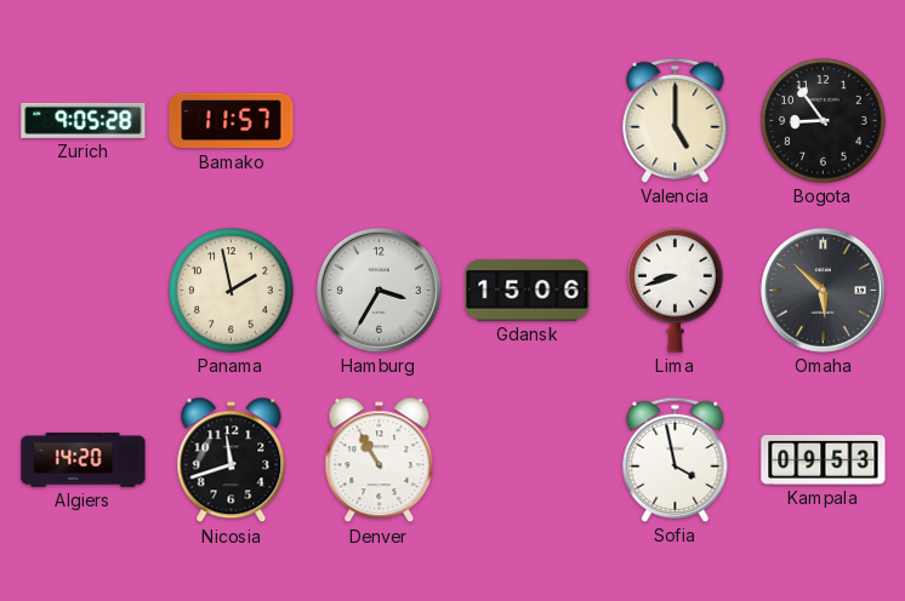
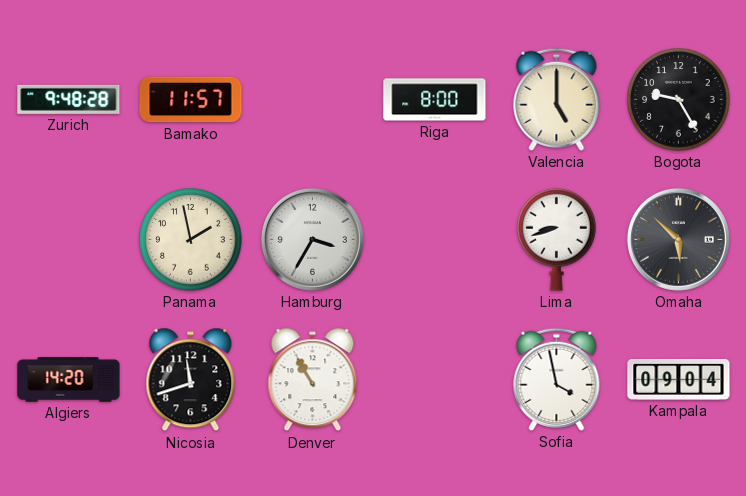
Zurich: 9:05 -> 9:48 (69, 99)
Riga: none -> 8:00 (435, 100)
Bogota: 8:54 -> 9:25 (679, 100)
Gdansk: 15:06 -> none (528, 291)
Kampala: 09:53 -> 09:04 (679, 379)
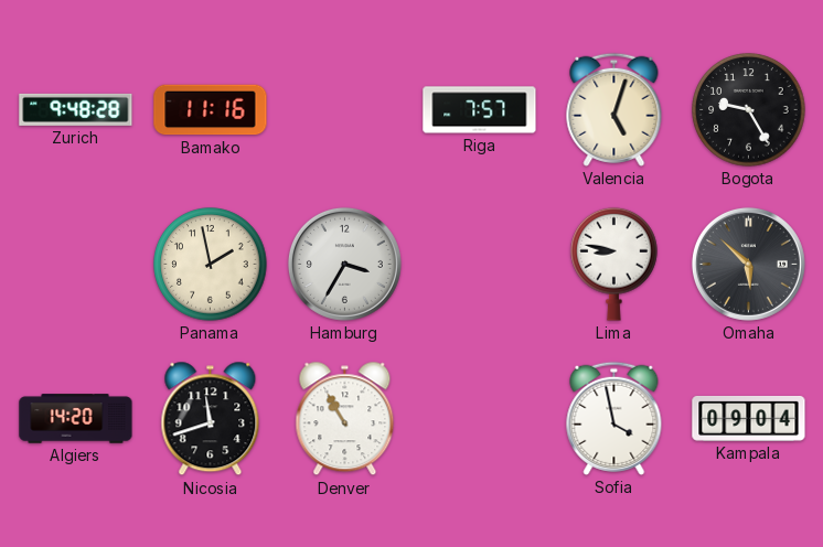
Bamako: 11:57 -> 11:16 (211, 110)
Riga: 8:00 -> 7:57 (480, 110)
Valencia: 5:00 -> 5:03 (614, 109)
Lima: 8:42 -> 8:47 (614, 264)
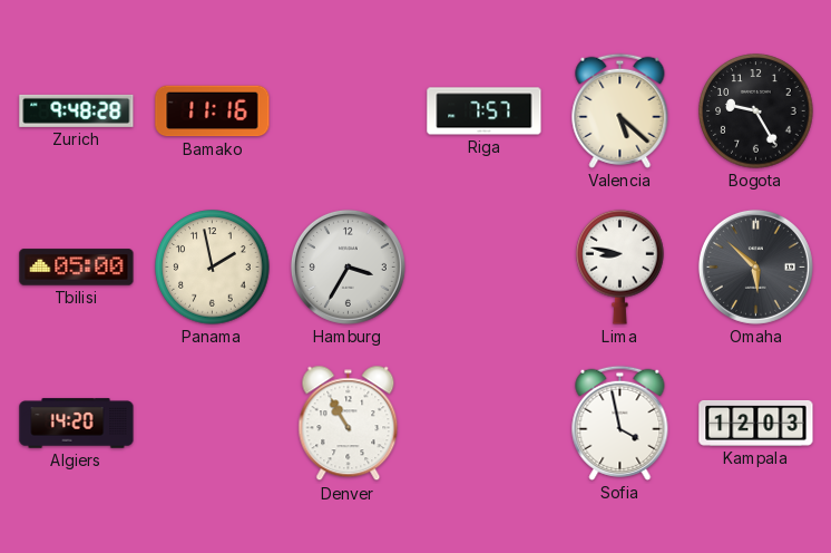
Valencia: 5:03 -> 5:22 (620, 110)
Tbilisi: none -> 05:00 (77, 268)
Nicosia: 11:42 -> none (211, 419)
Kampala: 09:04 -> 12:03 (756, 423)
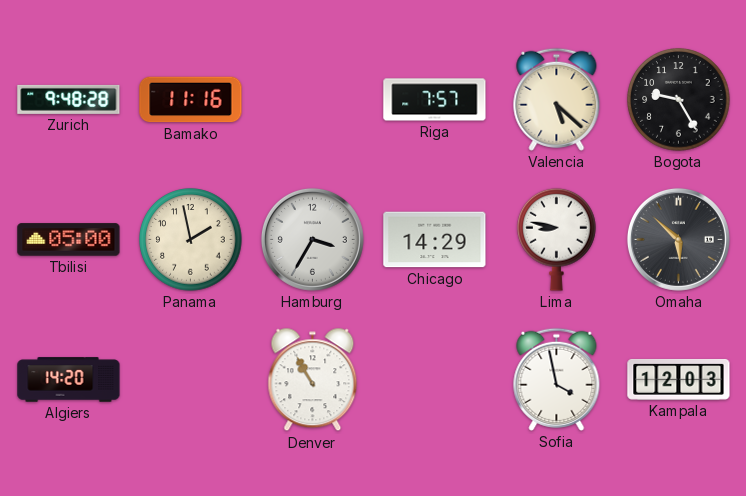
Chicago: none -> 14:29 (435, 240)
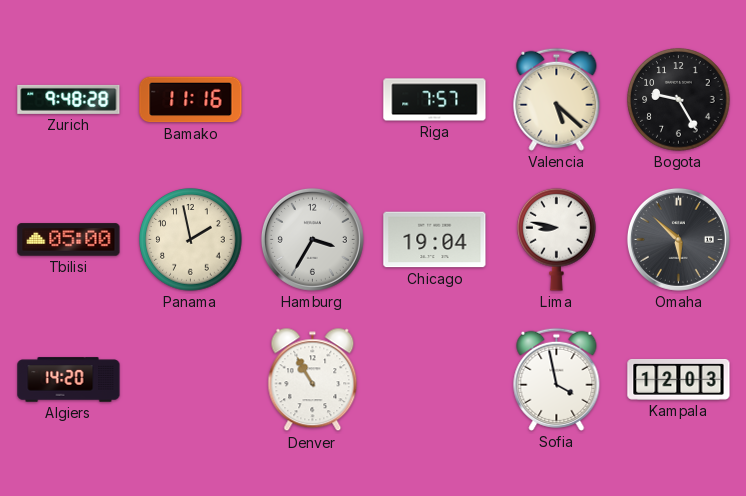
Chicago: 14:29 -> 19:04 (435, 240)
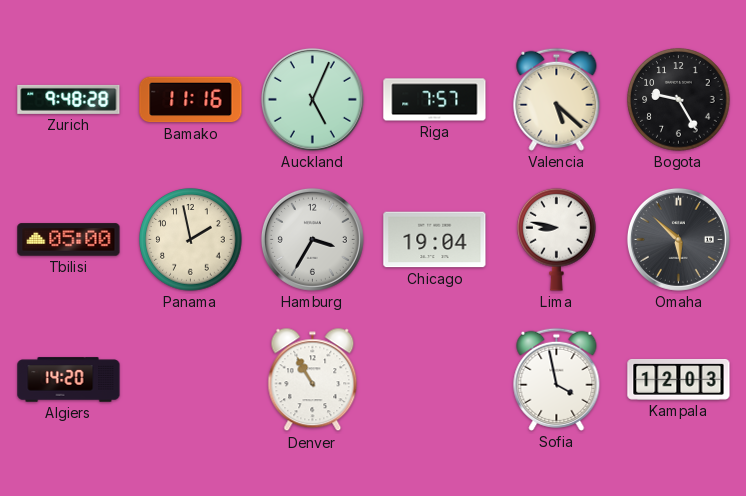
Auckland: none -> 5:04 (312, 99)
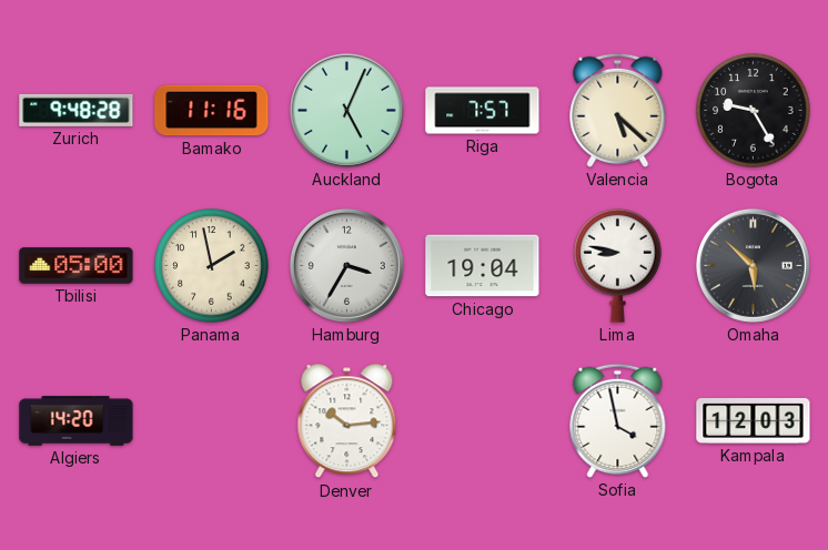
Denver: 10:55 -> 10:14 (347, 421)
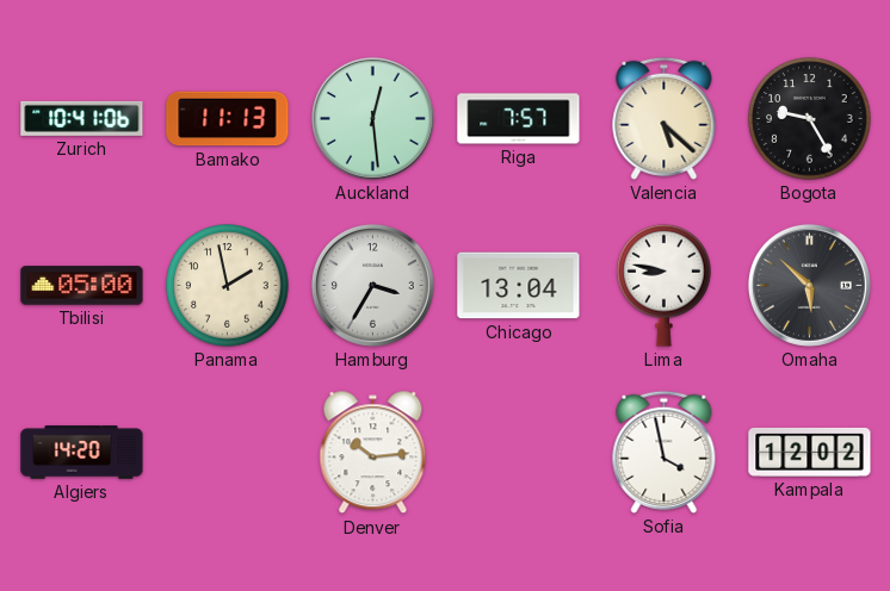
Zurich: 9:48 -> 10:41 (82, 118)
Bamako: 11:16 -> 11:13 (228, 119)
Auckland: 5:04 -> 12:29 (372, 118)
Chicago: 19:04 -> 13:04 (519, 286)
Kampala: 12:03 -> 12:02 (810, 452)
